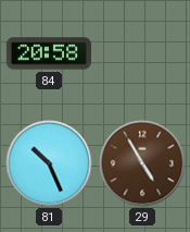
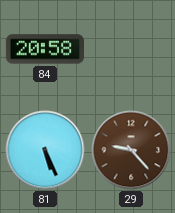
81: 10:26 -> 5:26 (45, 150)
29: 4:55 -> 9:23 (131, 150)
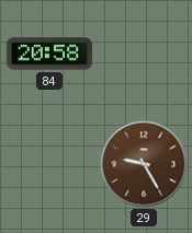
81: 5:26 -> none (45, 150)
29: 9:23 -> 9:25 (144, 164)
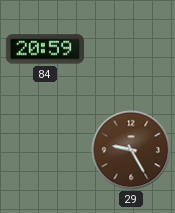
84: 20:58 -> 20:59 (44, 49)
